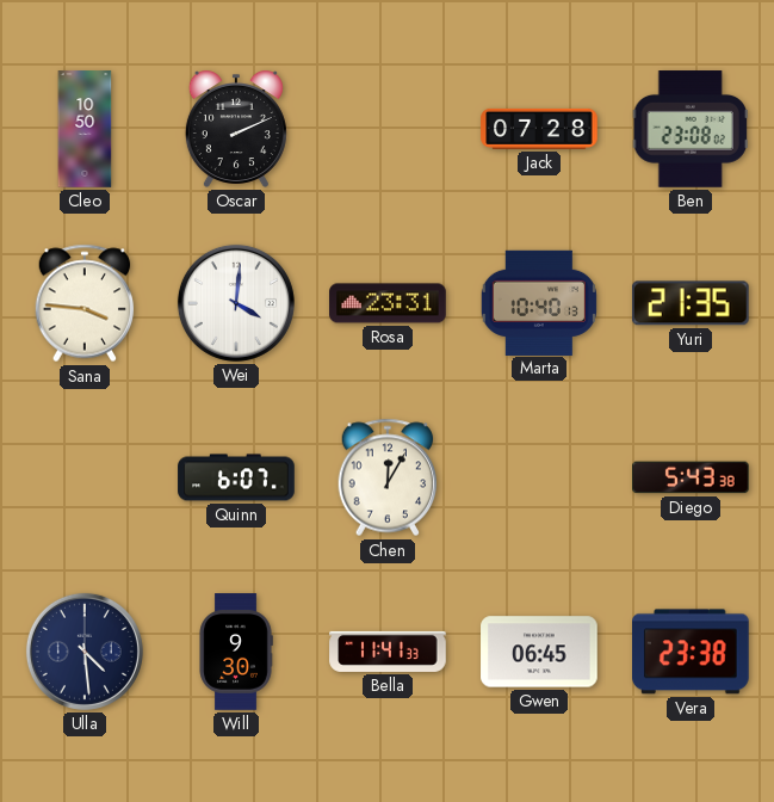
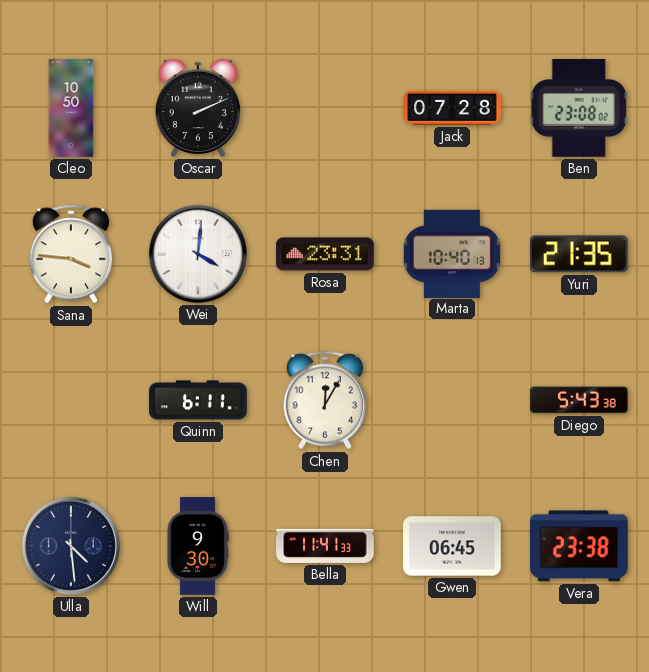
Quinn: 6:07 -> 6:11 (198, 400)
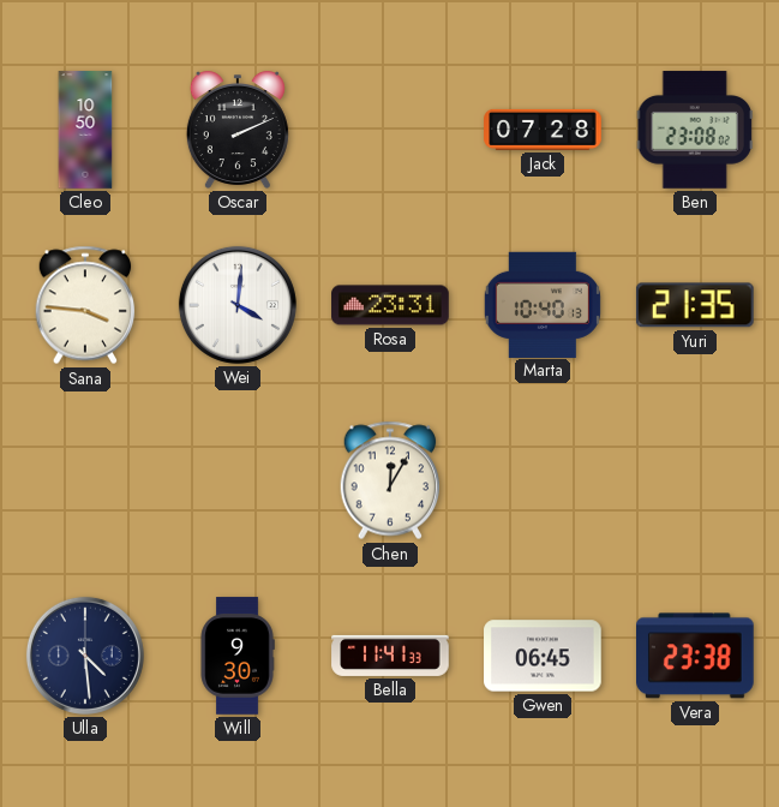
Quinn: 6:11 -> none (198, 400)
Diego: 5:43 -> none (579, 400)
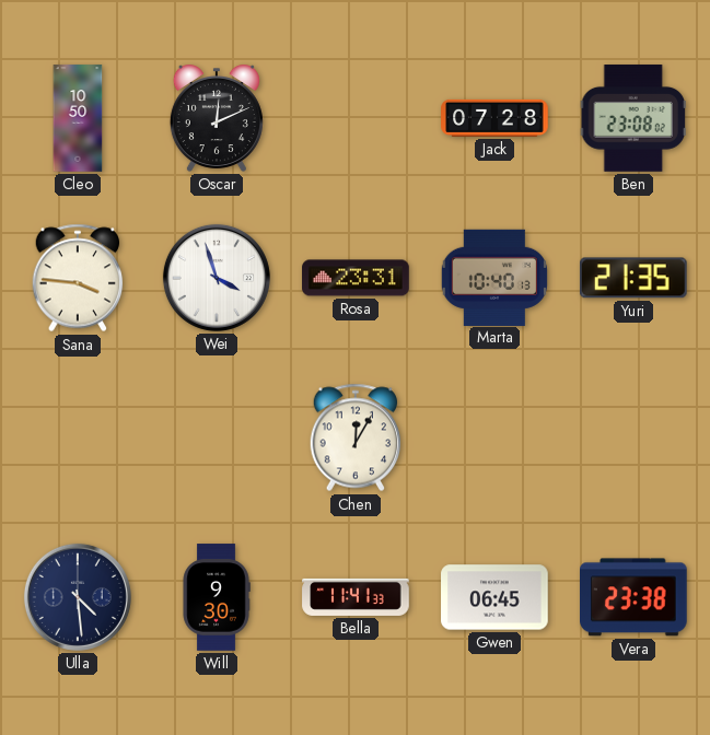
Oscar: 2:11 -> 12:11 (217, 118)
Wei: 4:01 -> 3:57 (217, 278)
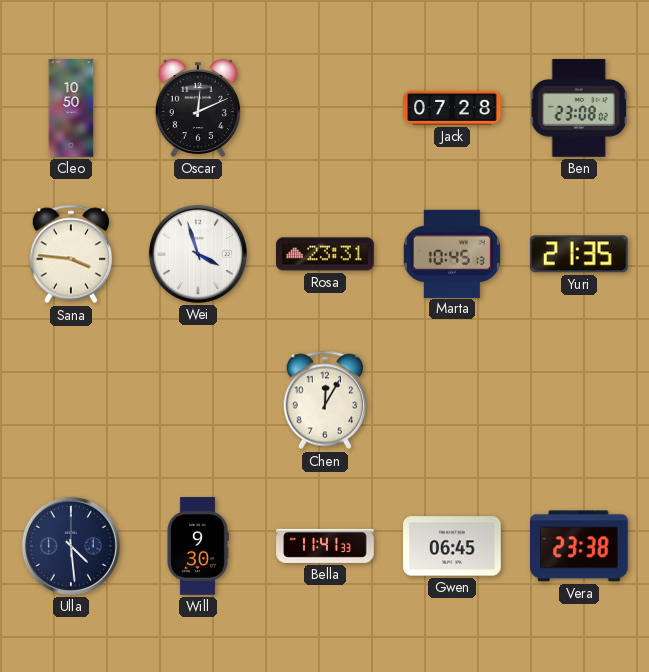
Marta: 10:40 -> 10:45 (452, 253)
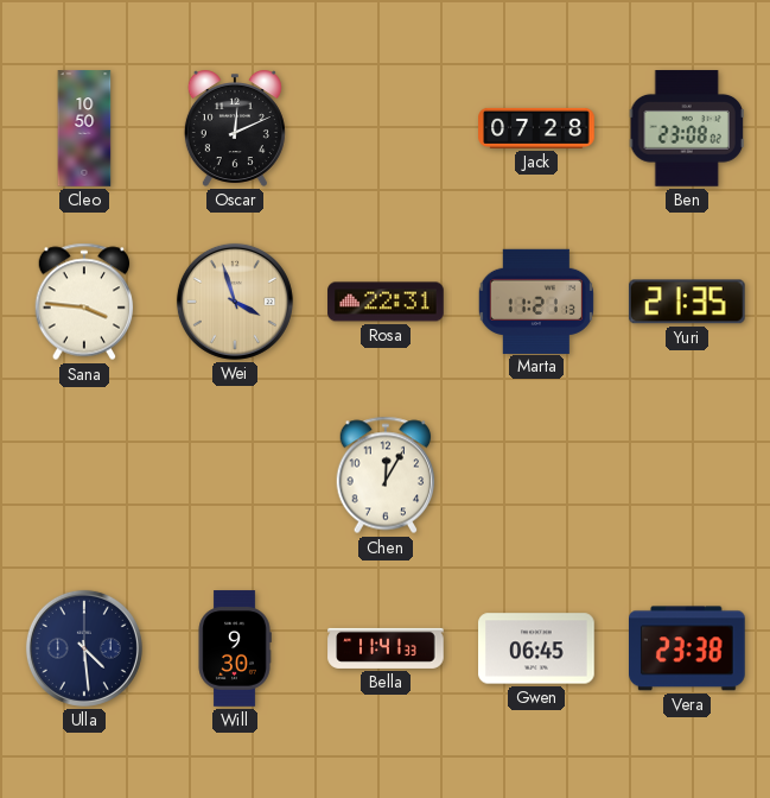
Wei dial: white -> champagne (235, 302)
Rosa: 23:31 -> 22:31 (386, 302)
Marta: 10:45 -> 11:21 (536, 300)
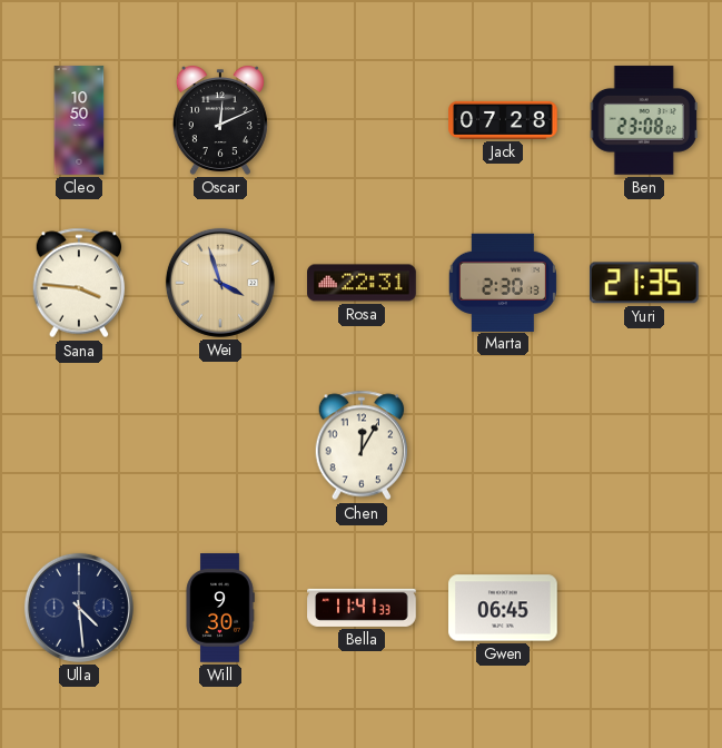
Marta: 11:21 -> 2:30 (503, 282)
Vera: 23:38 -> none (688, 648)
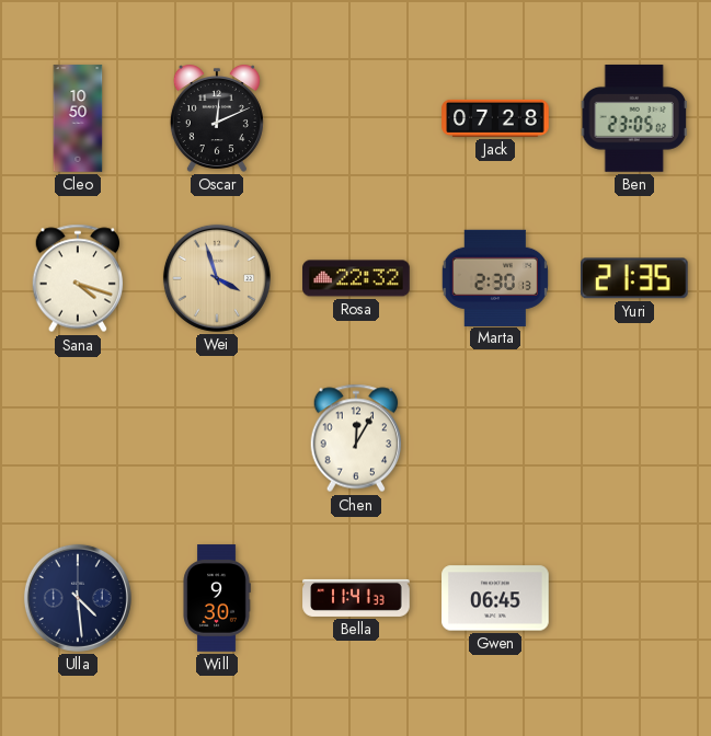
Ben: 23:08 -> 23:05 (634, 118)
Sana: 3:46 -> 4:18 (78, 278)
Rosa: 22:31 -> 22:32 (356, 278)
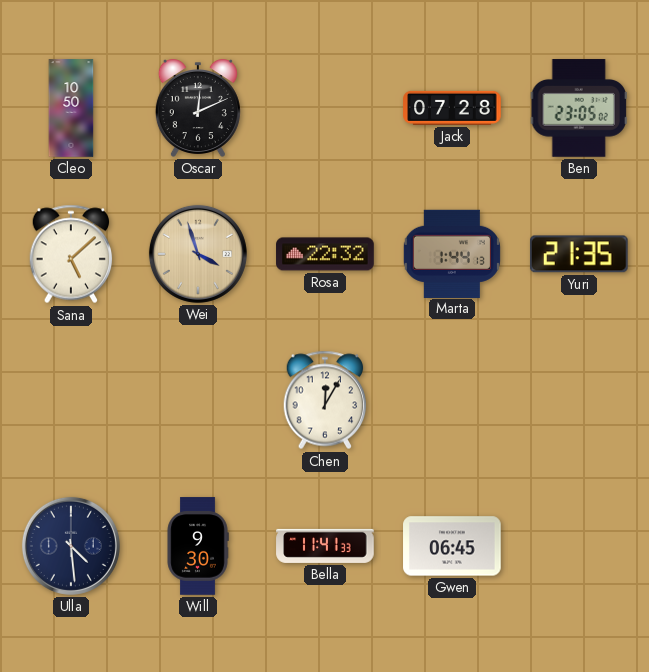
Sana: 4:18 -> 5:08 (71, 254)
Marta: 2:30 -> 1:44 (452, 253)
